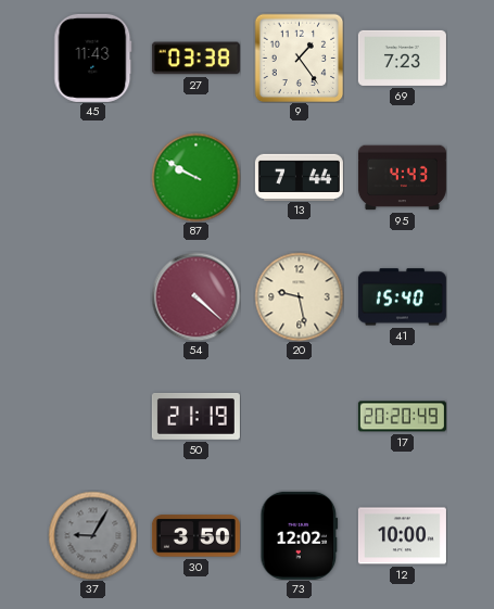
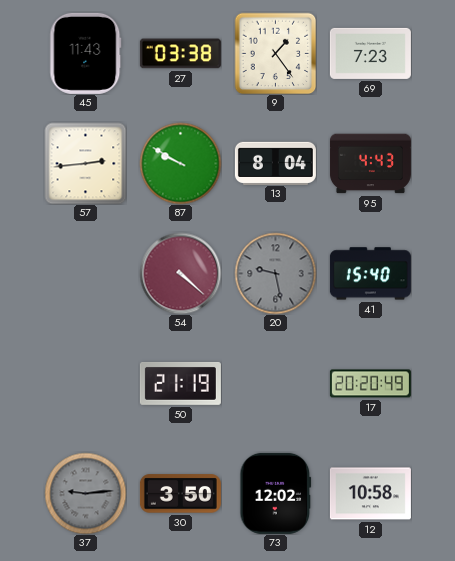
57: none -> 2:44 (85, 163)
13: 7:44 -> 8:04 (275, 163)
20 dial: cream -> grey (275, 273)
37: 9:05 -> 9:14 (85, 493)
12: 10:00 -> 10:58 (370, 494)
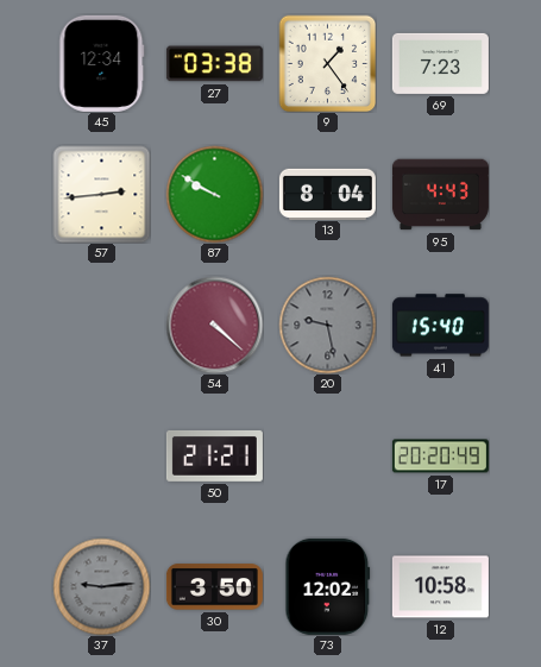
45: 11:43 -> 12:34 (102, 63)
50: 21:19 -> 21:21 (214, 455)
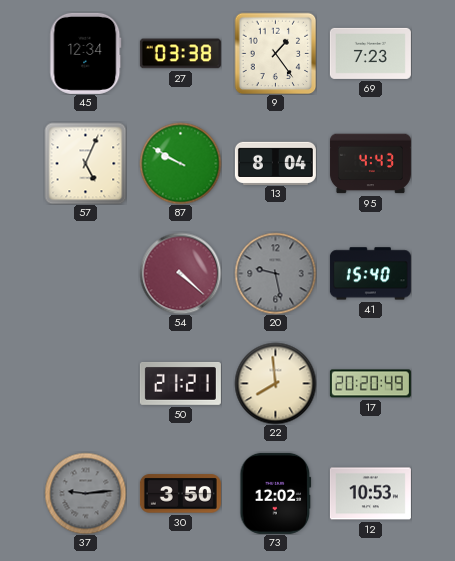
57: 2:44 -> 5:04 (85, 163)
22: none -> 7:59 (275, 383)
12: 10:58 -> 10:53 (370, 494)
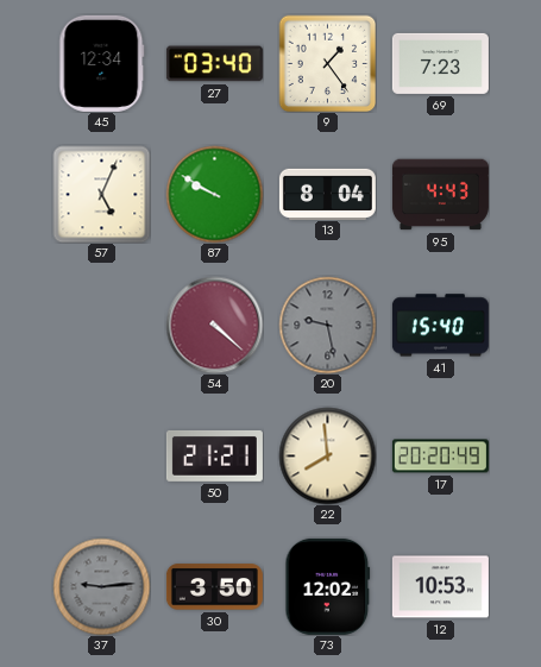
27: 03:38 -> 03:40 (214, 64)
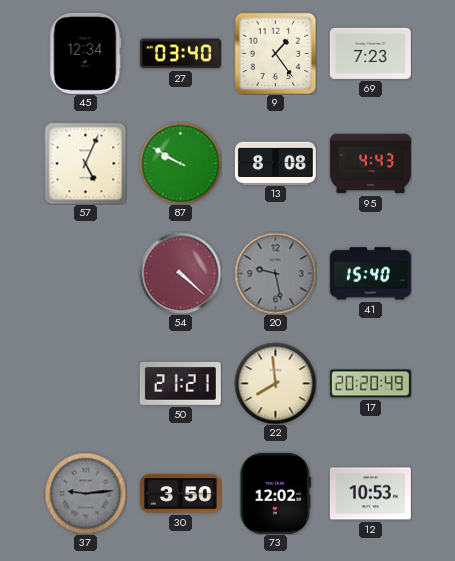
13: 8:04 -> 8:08 (275, 163)
